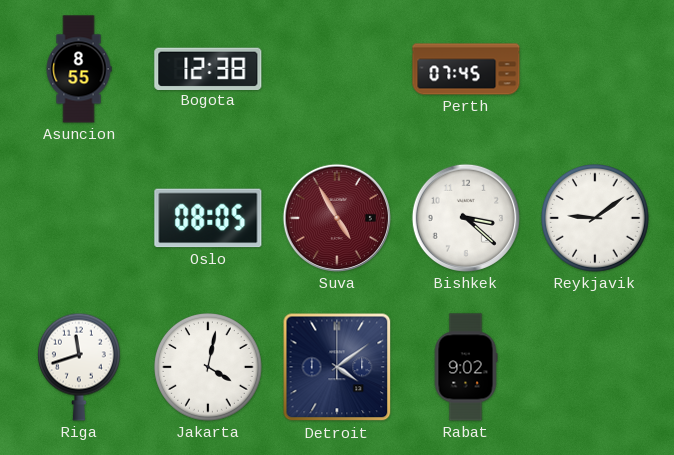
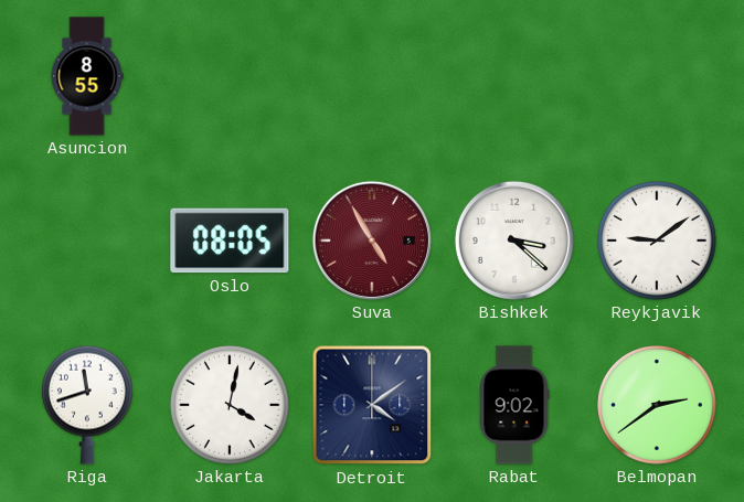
Bogota: 12:38 -> none (208, 68)
Perth: 07:45 -> none (466, 69)
Belmopan: none -> 2:39 (658, 406)
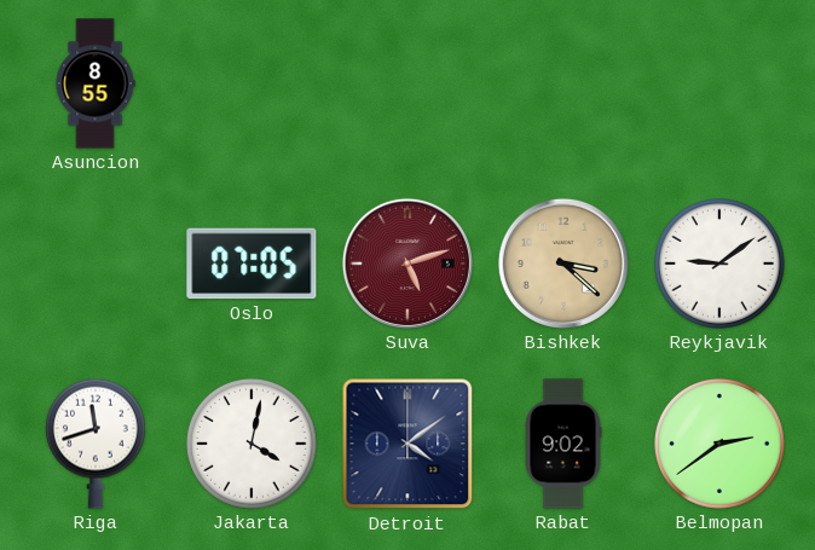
Oslo: 08:05 -> 07:05 (252, 264)
Suva: 4:55 -> 5:12 (407, 264)
Bishkek dial: white -> champagne (563, 264)
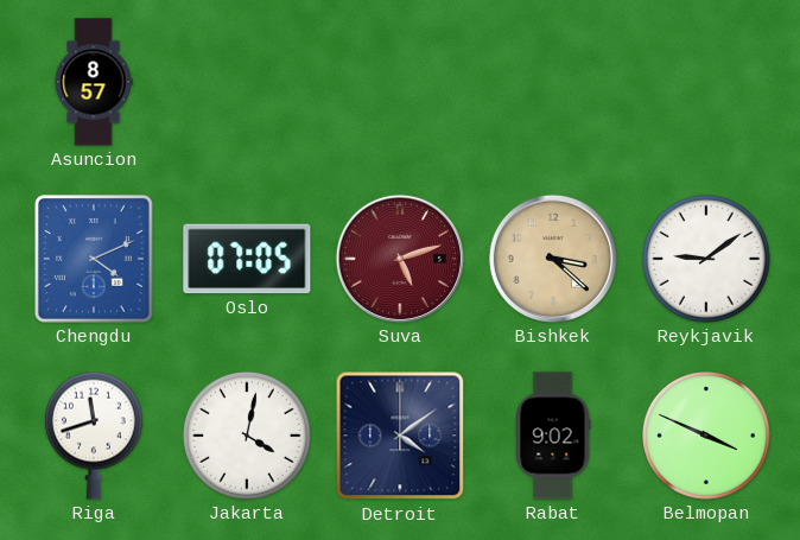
Asuncion: 8:55 -> 8:57 (94, 82)
Chengdu: none -> 4:11 (94, 259)
Belmopan: 2:39 -> 3:49 (707, 437)
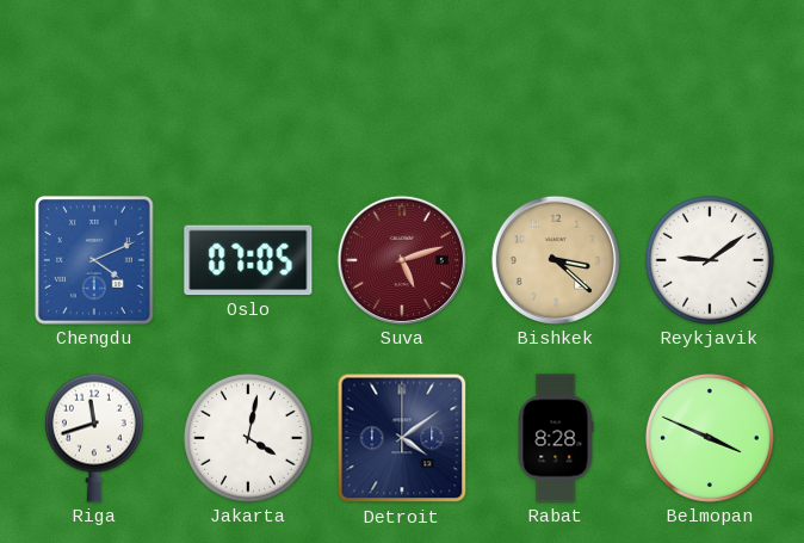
Asuncion: 8:57 -> none (94, 82)
Rabat: 9:02 -> 8:28 (556, 438)
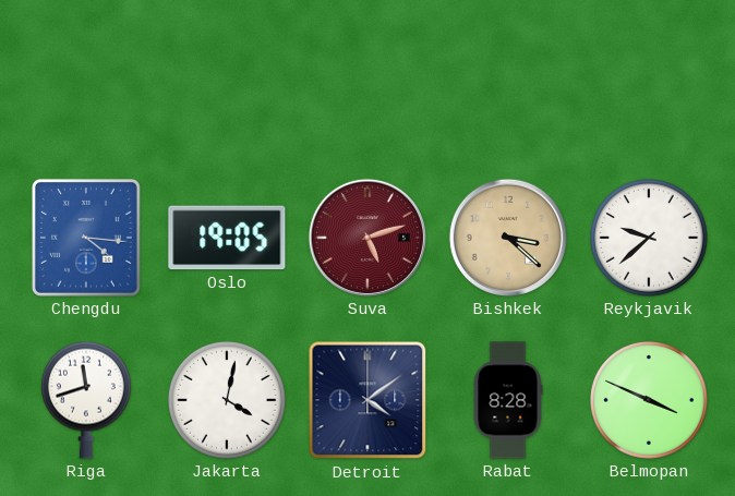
Chengdu: 4:11 -> 4:16 (86, 238)
Oslo: 07:05 -> 19:05 (227, 238)
Reykjavik: 9:09 -> 9:38 (650, 239)
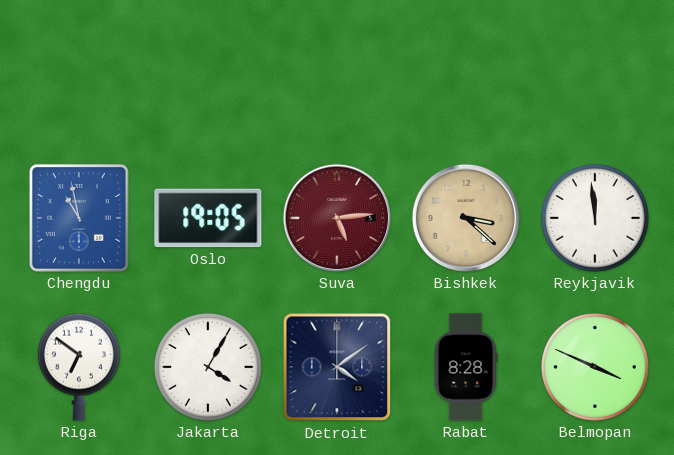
Chengdu: 4:16 -> 10:58 (79, 218)
Suva: 5:12 -> 5:14 (337, 218)
Reykjavik: 9:38 -> 11:59 (596, 219)
Riga: 11:42 -> 6:51 (79, 367)
Jakarta: 4:02 -> 4:05 (209, 368)
